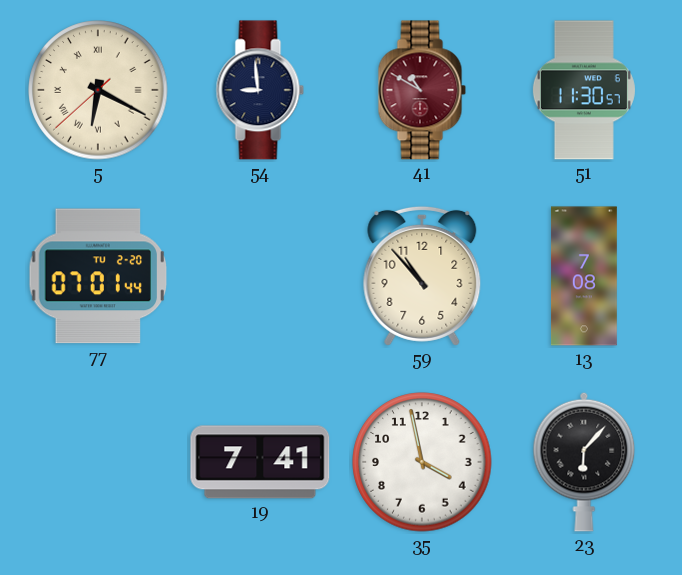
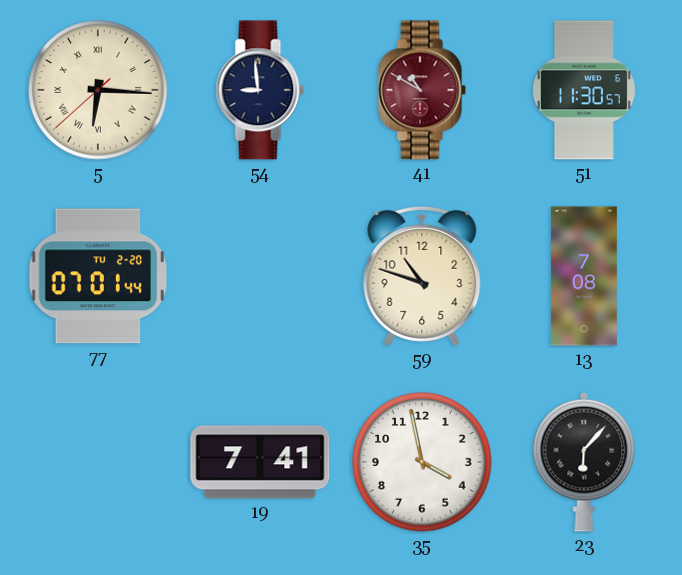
5: 6:19 -> 6:15 (98, 90)
59: 10:53 -> 10:48 (422, 276)
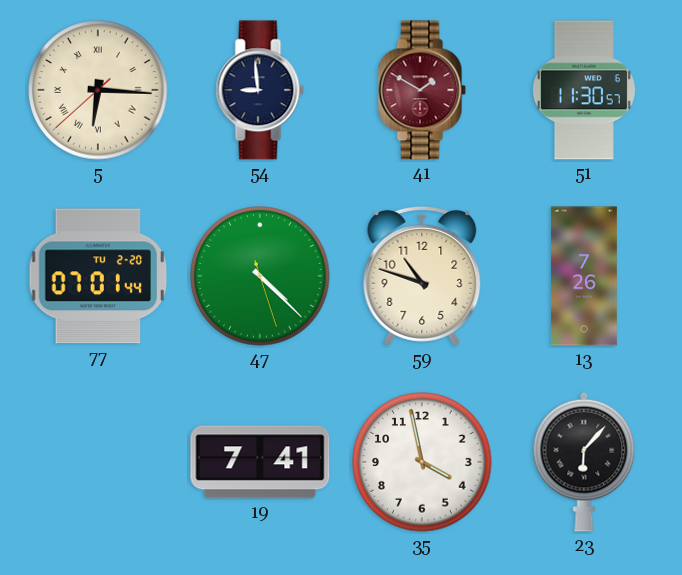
41: 10:50 -> 1:50 (422, 90)
47: none -> 4:22 (260, 276)
13: 7:08 -> 7:26 (584, 276)
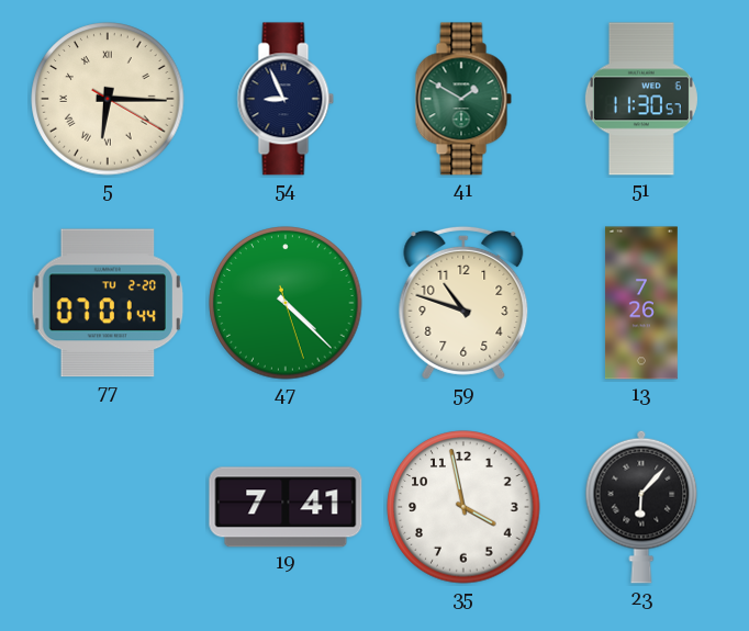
5: 6:15:38 -> 6:15:20 (108, 99)
54: 8:59 -> 8:56 (286, 99)
41 dial: burgundy -> green (463, 99)
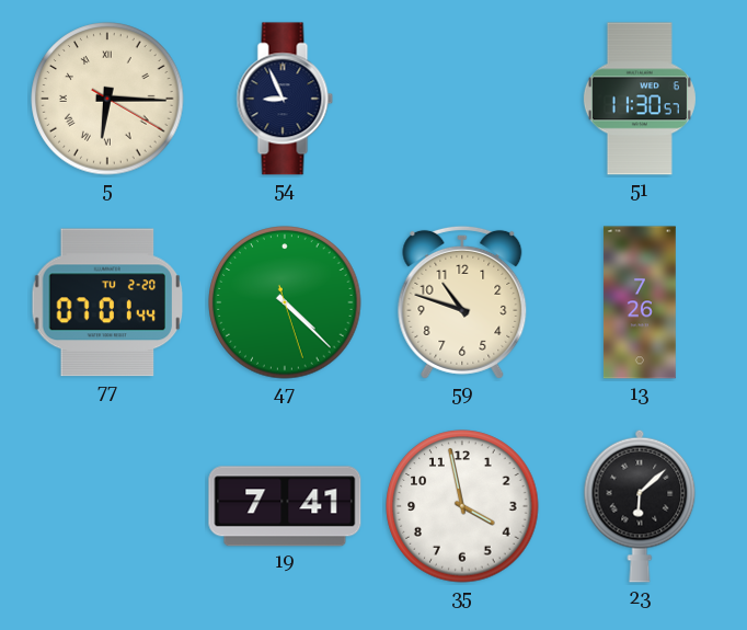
41: 1:50 -> none (463, 99)
23: 6:07 -> 6:08 (640, 506)
